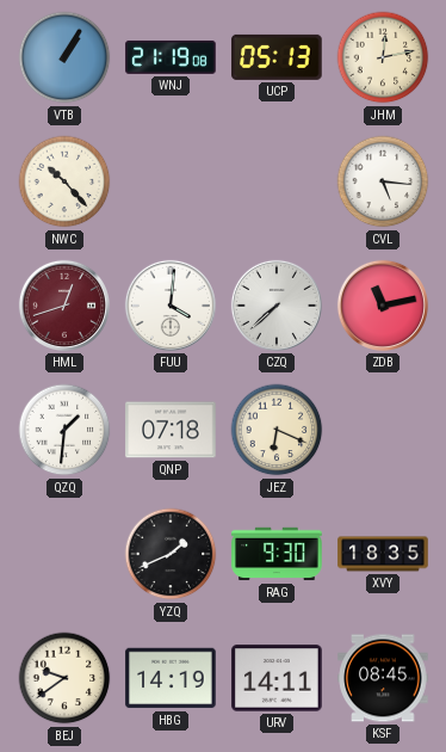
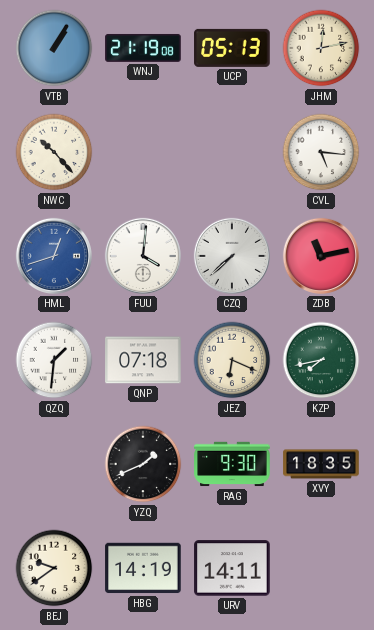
HML dial: burgundy -> blue (54, 256)
KZP: none -> 7:43 (321, 360)
KSF: 08:45 -> none (383, 678)
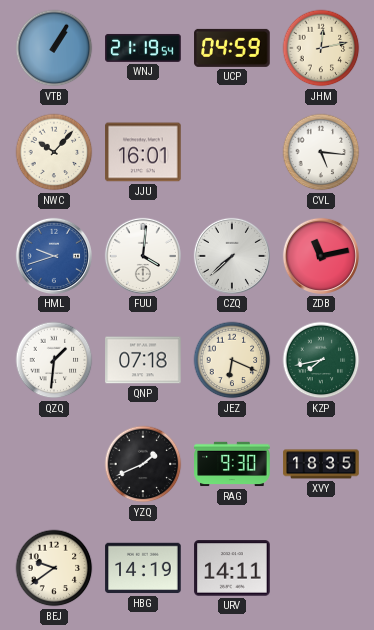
WNJ: 21:19:08 -> 21:19:54 (143, 48)
UCP: 05:13 -> 04:59 (232, 48)
NWC: 10:23 -> 10:07 (54, 152)
JJU: none -> 16:01 (143, 152)
HML: 12:42 -> 9:42 (54, 256)
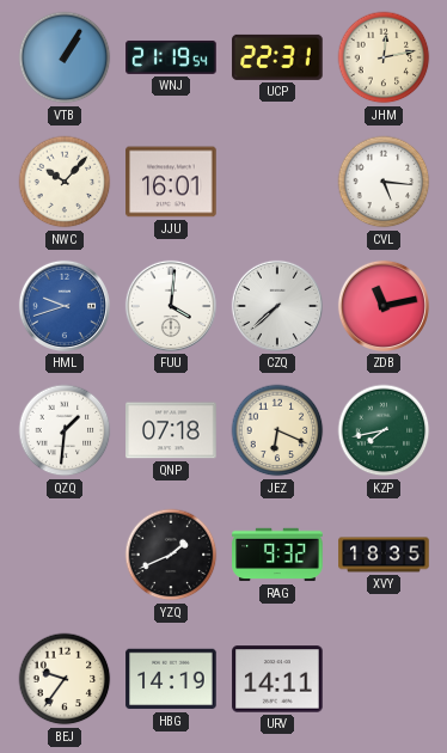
UCP: 04:59 -> 22:31 (277, 57)
RAG: 9:30 -> 9:32 (277, 555)
BEJ: 9:39 -> 9:36 (65, 679)
